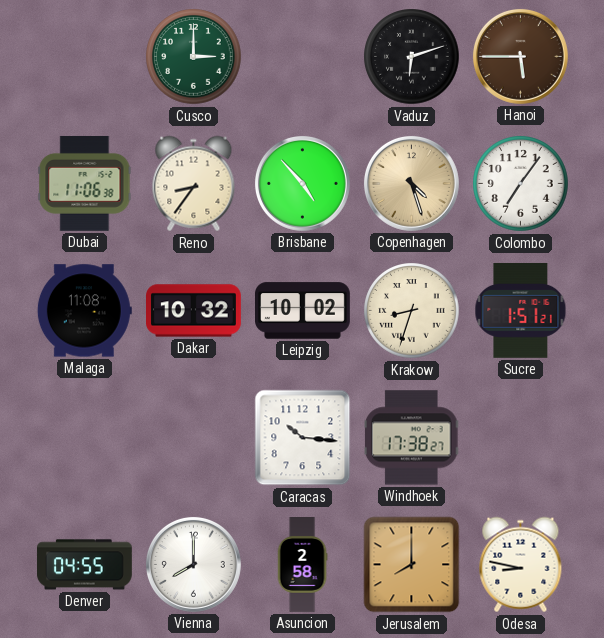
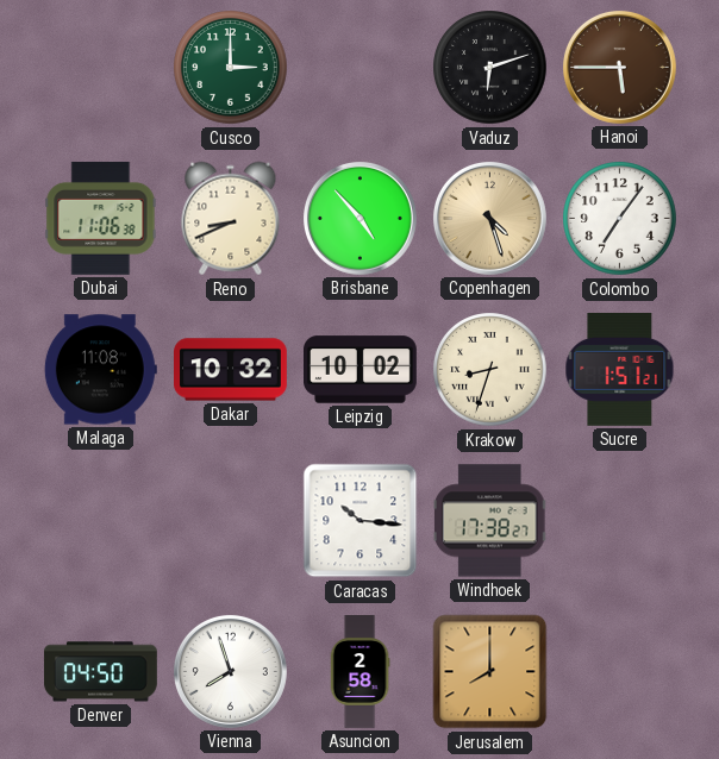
Reno: 8:36 -> 8:41 (231, 219)
Denver: 04:55 -> 04:50 (100, 672)
Vienna: 8:00 -> 7:57 (230, 671)
Odesa: 8:47 -> none (521, 565)
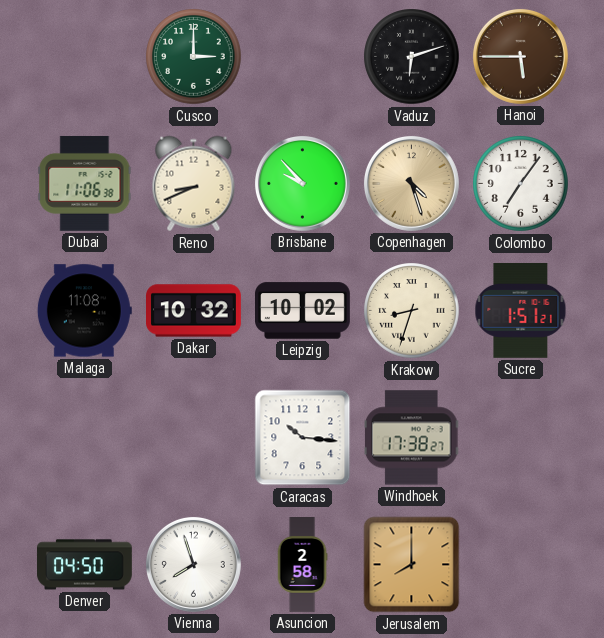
Brisbane: 4:53 -> 9:53 (302, 183)
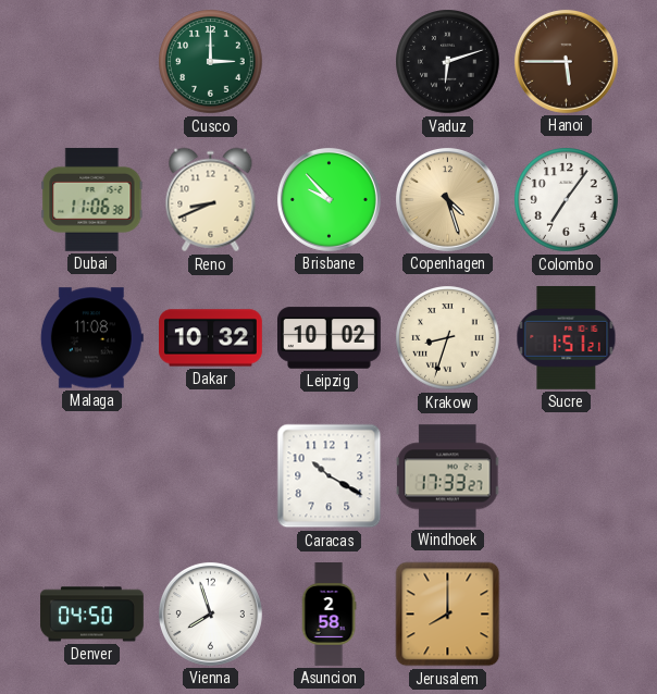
Caracas: 10:16 -> 10:20 (330, 476)
Windhoek: 17:38 -> 17:33 (448, 476)
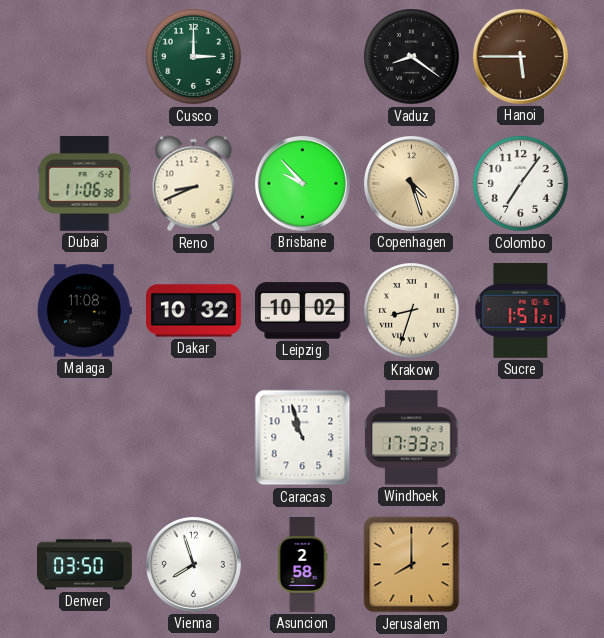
Vaduz: 6:12 -> 8:21 (412, 57)
Caracas: 10:20 -> 10:57 (303, 438)
Denver: 04:50 -> 03:50 (84, 565)
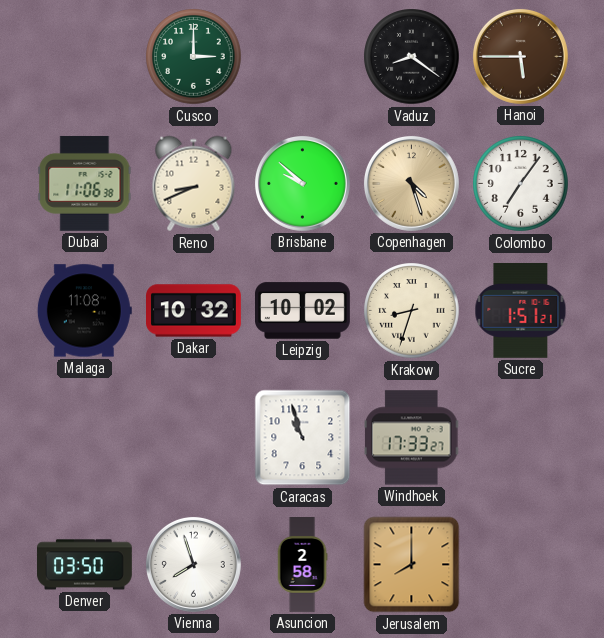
Brisbane: 9:53 -> 9:52 (302, 183)
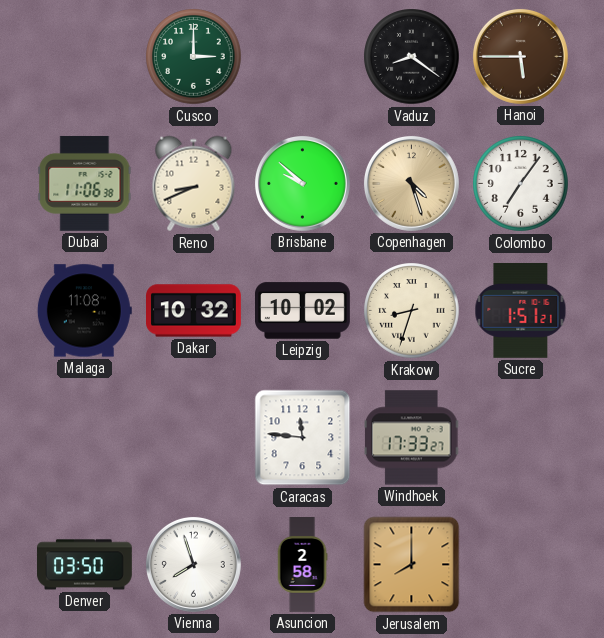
Caracas: 10:57 -> 11:46 (303, 438)
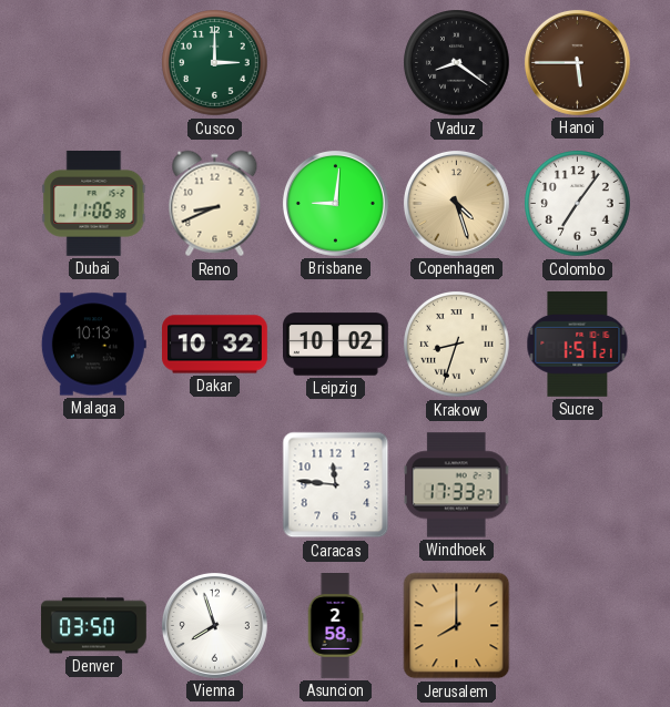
Brisbane: 9:52 -> 9:01 (335, 203)
Malaga: 11:08 -> 10:13 (93, 345)
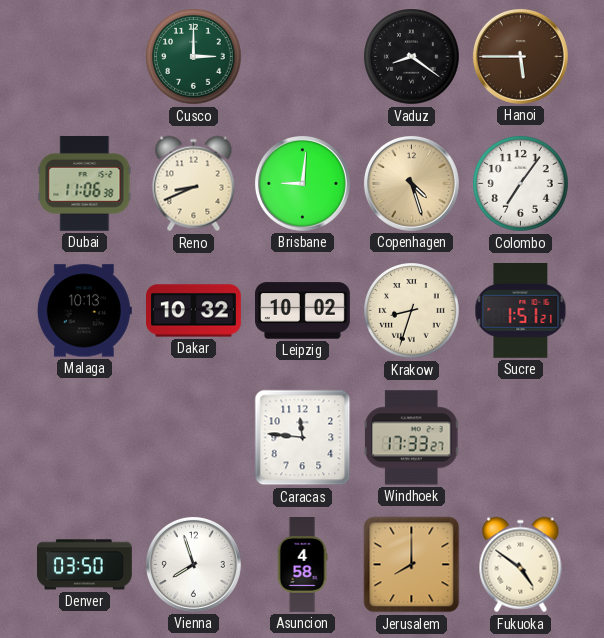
Asuncion: 2:58 -> 4:58 (302, 565)
Fukuoka: none -> 4:51 (521, 565)
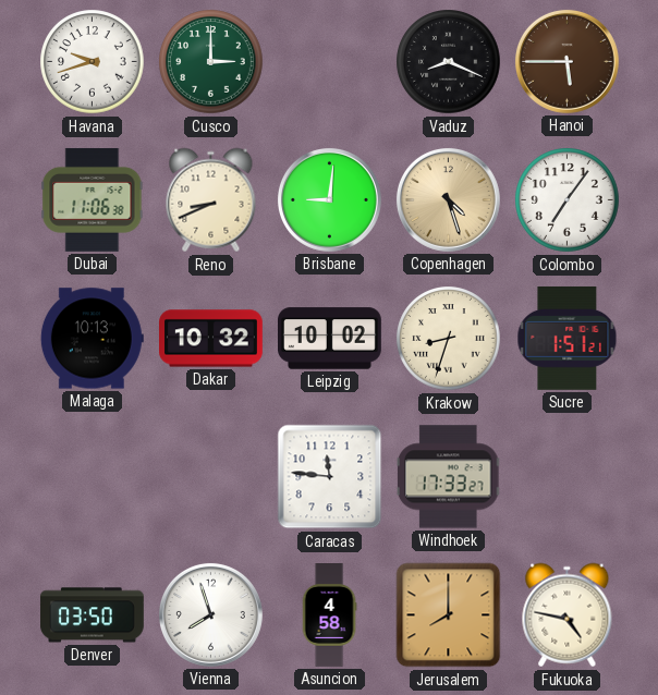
Havana: none -> 9:42 (93, 62)
Vaduz: 8:21 -> 8:19 (449, 62)
Fukuoka: 4:51 -> 4:47 (568, 615)
